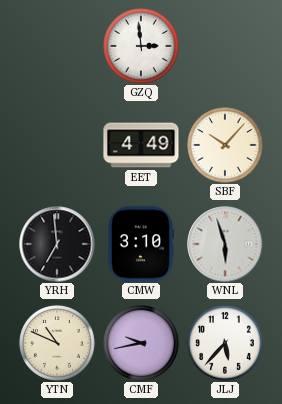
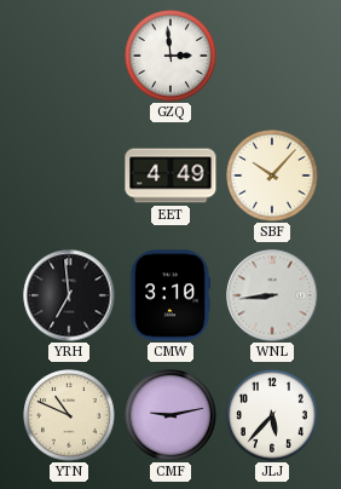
WNL: 5:57 -> 8:44 (272, 295)
CMF: 9:43 -> 9:13 (170, 415)
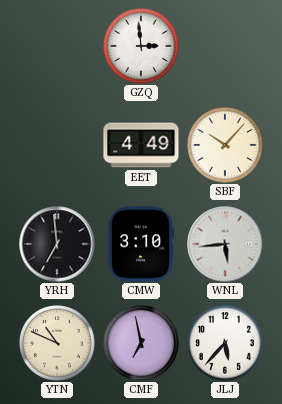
WNL: 8:44 -> 5:44 (225, 244)
CMF: 9:13 -> 6:58 (141, 343)
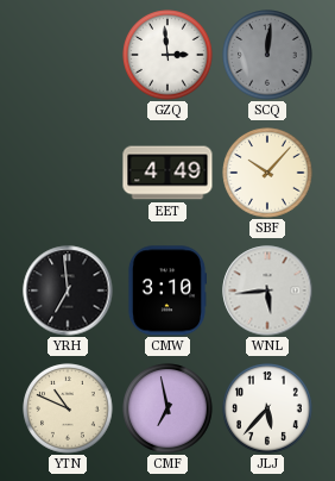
SCQ: none -> 12:01 (267, 55)
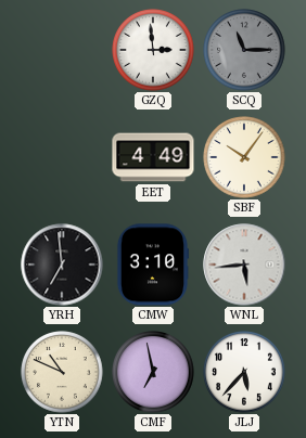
SCQ: 12:01 -> 11:15 (244, 50)
SBF: 10:07 -> 10:06 (244, 157)
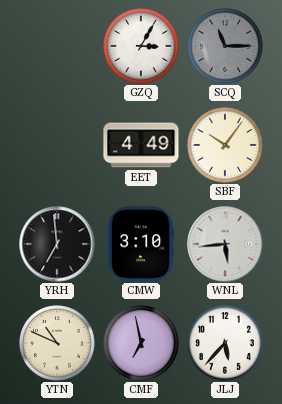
GZQ: 2:59 -> 3:05 (141, 46)
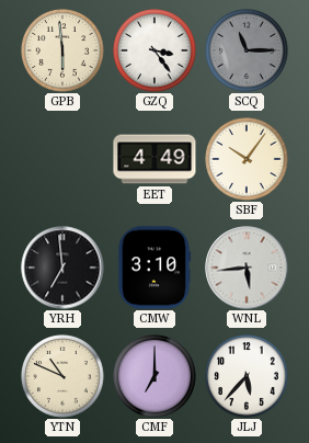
GPB: none -> 5:59 (62, 50)
GZQ: 3:05 -> 3:24 (154, 50)
CMF: 6:58 -> 7:00 (154, 376)
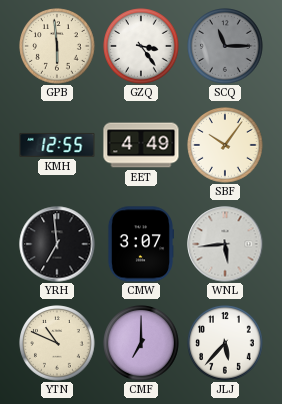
KMH: none -> 12:55 (57, 145)
CMW: 3:10 -> 3:07 (140, 244)
